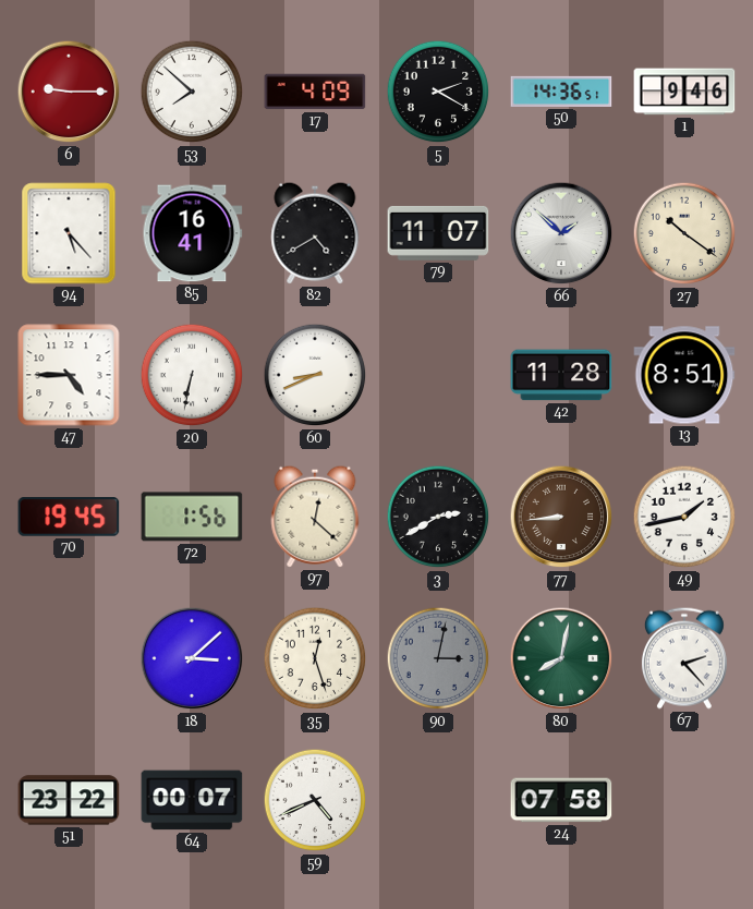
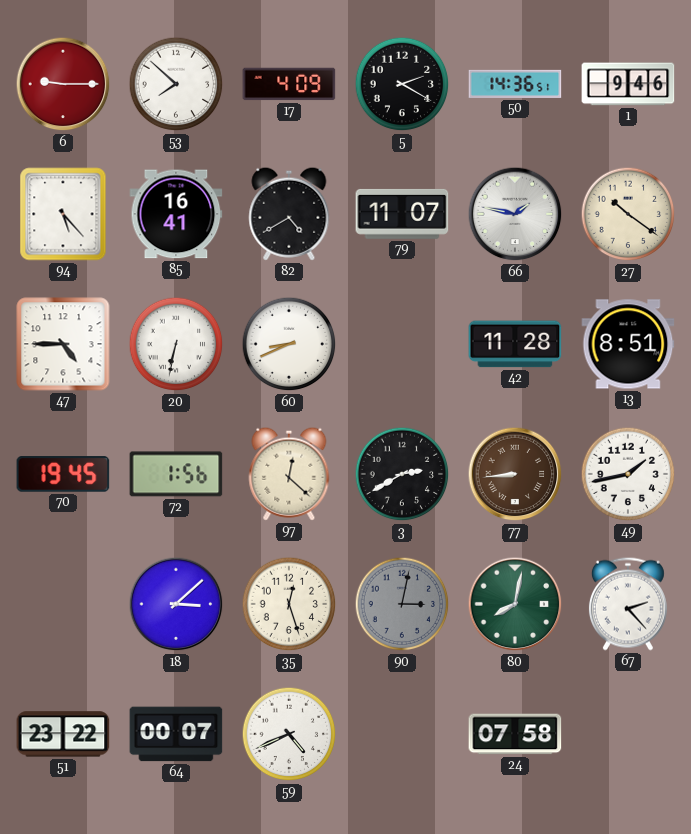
66: 1:52 -> 1:47 (515, 214)
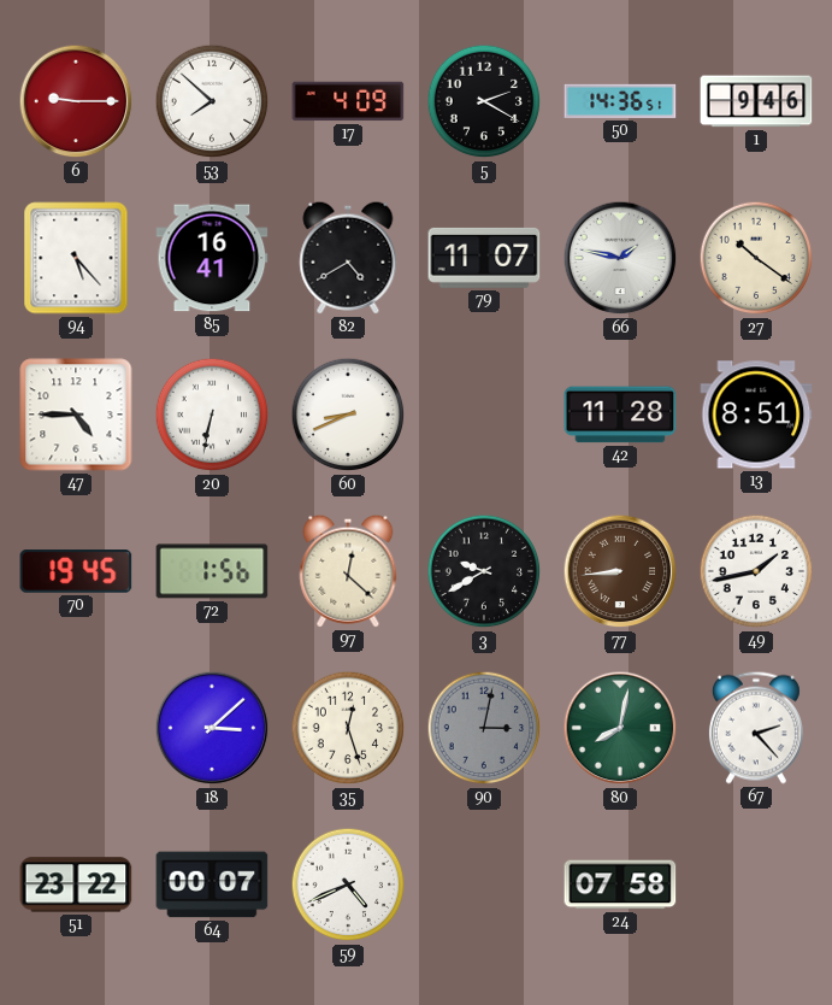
3: 2:40 -> 9:40 (484, 571)
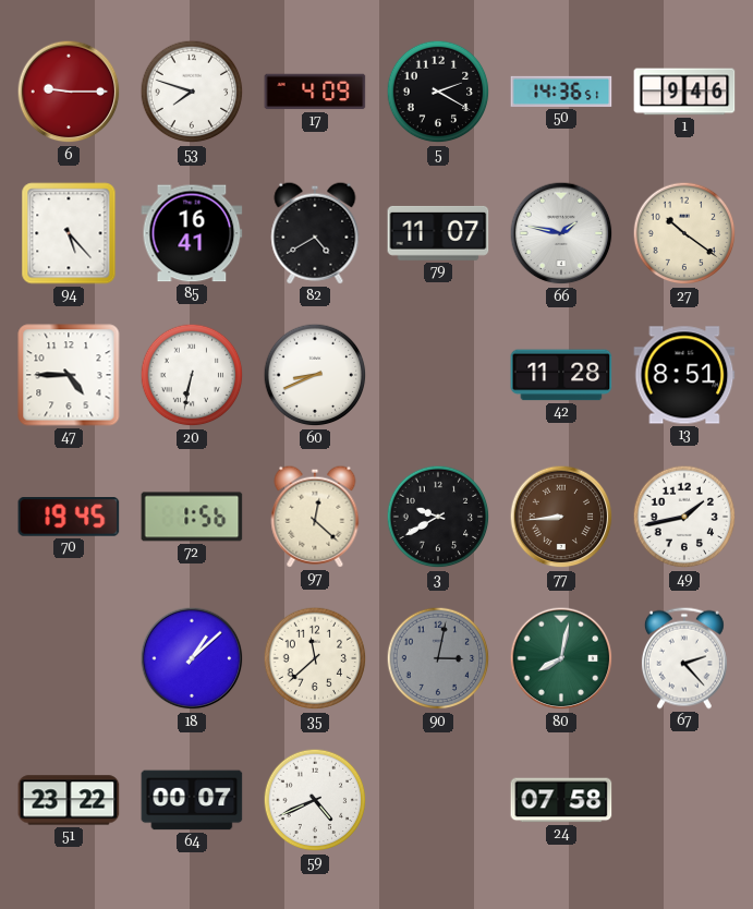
53: 7:52 -> 7:48 (192, 92)
18: 3:08 -> 1:08 (192, 658)
35: 12:27 -> 11:38 (315, 658)
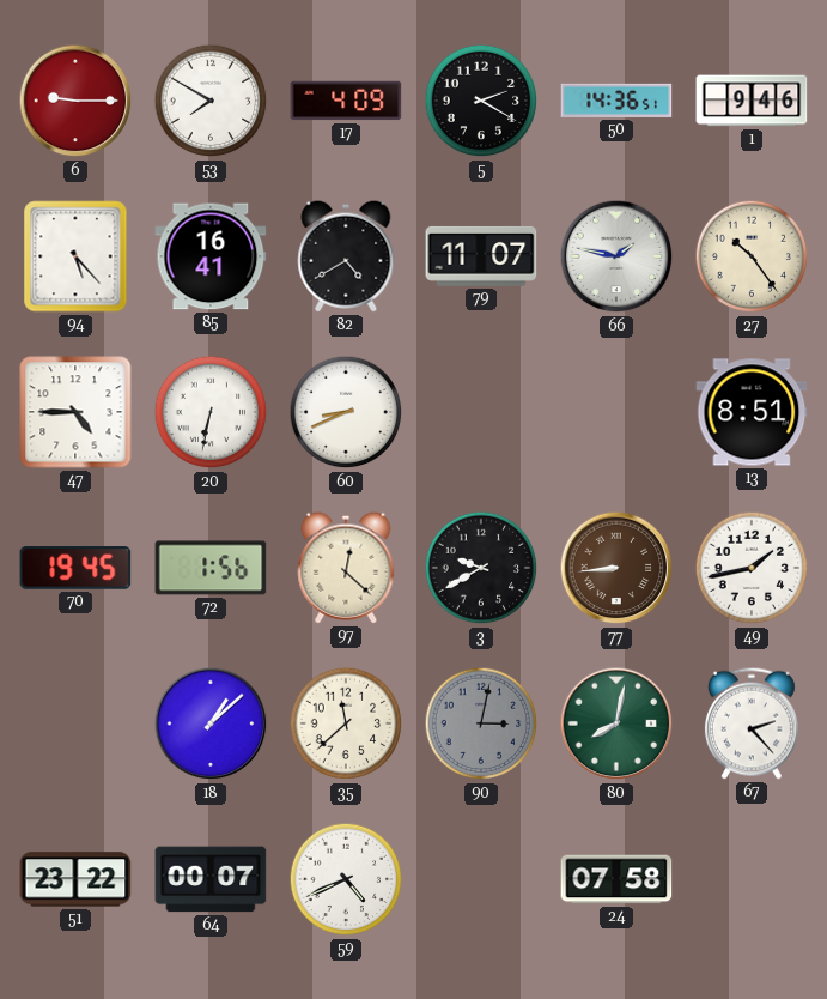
53: 7:48 -> 7:50 (211, 101)
27: 10:21 -> 10:24 (752, 256)
42: 11:28 -> none (561, 375)
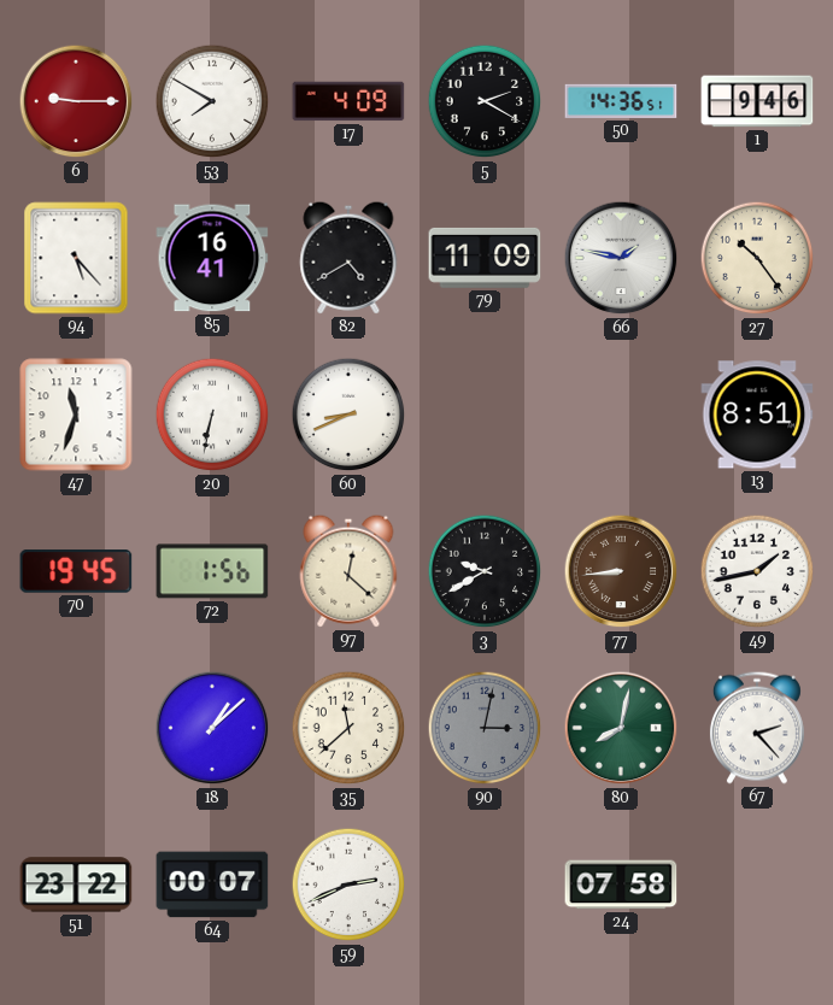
79: 11:07 -> 11:09 (485, 258)
47: 4:45 -> 11:33 (76, 415)
59: 4:41 -> 2:41 (348, 884)
